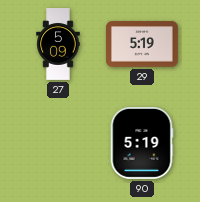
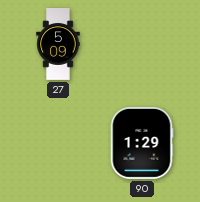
29: 5:19 -> none (143, 44)
90: 5:19 -> 1:29 (142, 143)
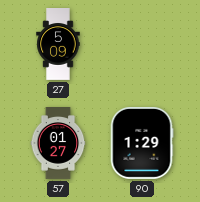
57: none -> 01:27 (58, 144)
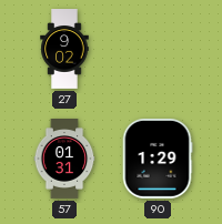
27: 5:09 -> 9:02 (64, 49)
57: 01:27 -> 01:31 (64, 160)
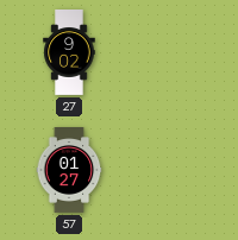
57: 01:31 -> 01:27 (69, 171)
90: 1:29 -> none (158, 159)
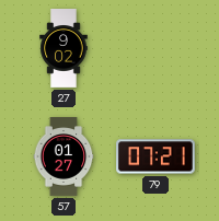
79: none -> 07:21 (157, 156)
